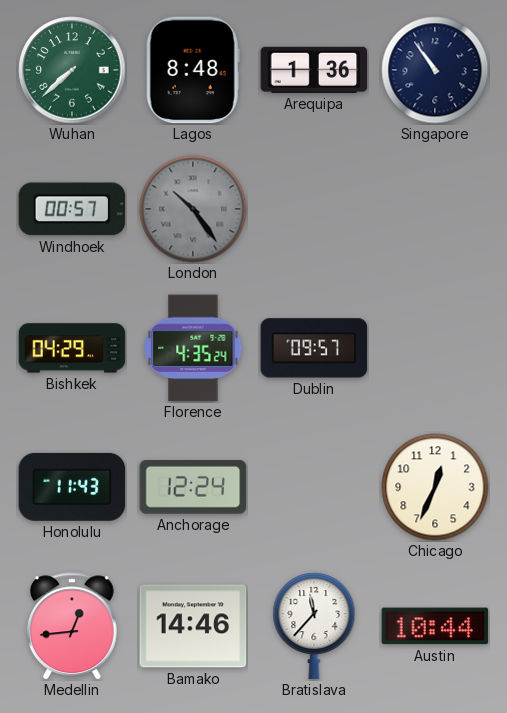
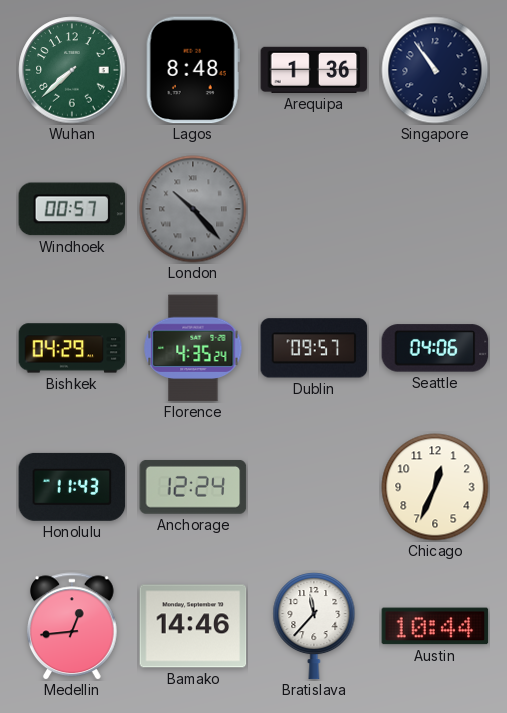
London: 10:24 -> 10:23 (193, 209)
Seattle: none -> 04:06 (435, 348)
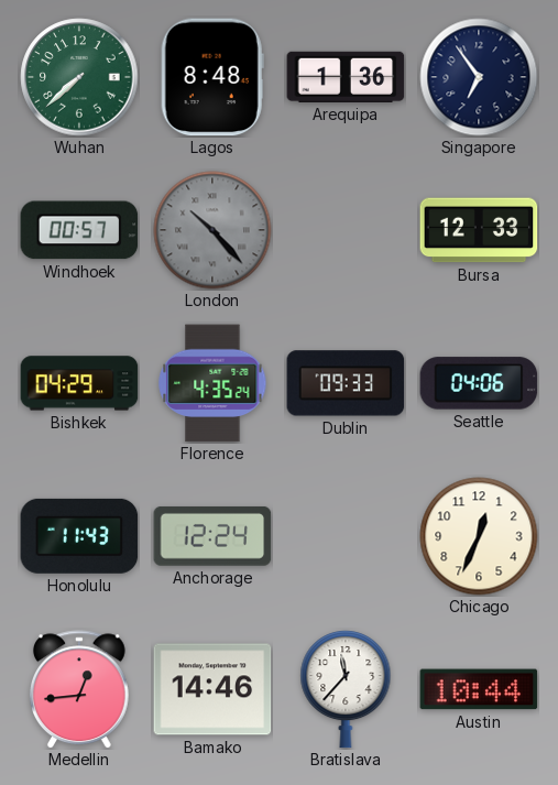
Singapore: 10:54 -> 6:54 (479, 77)
Bursa: none -> 12:33 (479, 230)
Dublin: 09:57 -> 09:33 (346, 383)
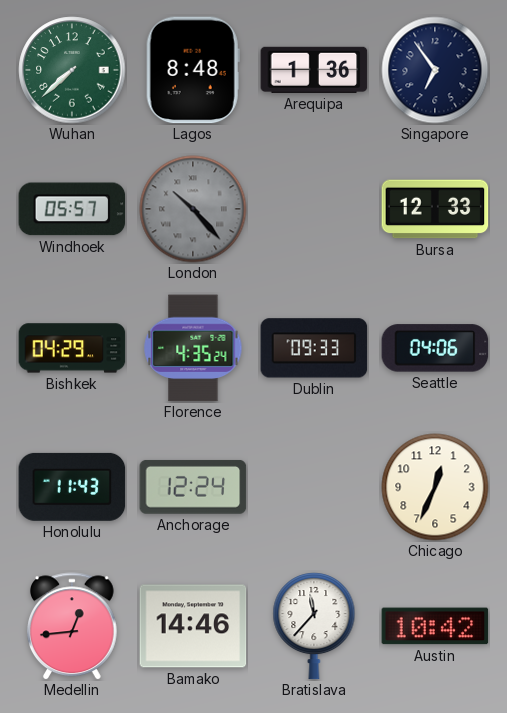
Windhoek: 00:57 -> 05:57 (72, 209)
Austin: 10:44 -> 10:42 (435, 626)
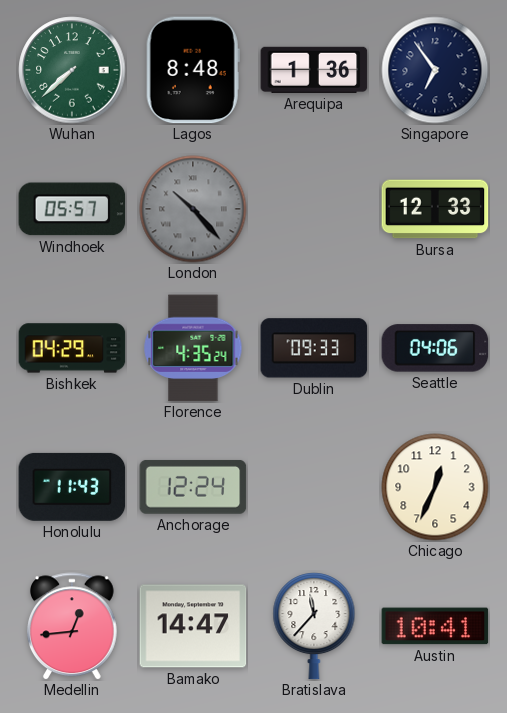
Bamako: 14:46 -> 14:47 (193, 626)
Austin: 10:42 -> 10:41 (435, 626)
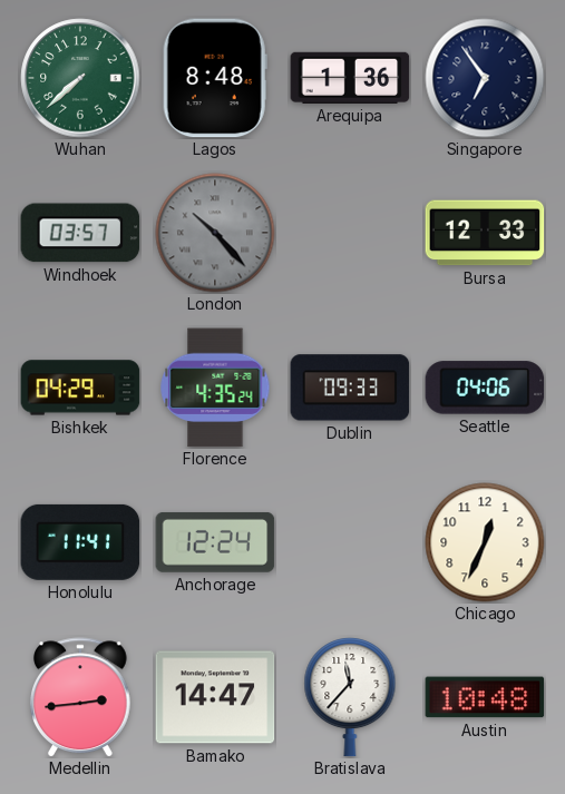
Windhoek: 05:57 -> 03:57 (80, 233)
Honolulu: 11:43 -> 11:41 (80, 542)
Medellin: 12:44 -> 2:44 (81, 697)
Austin: 10:41 -> 10:48 (485, 697)
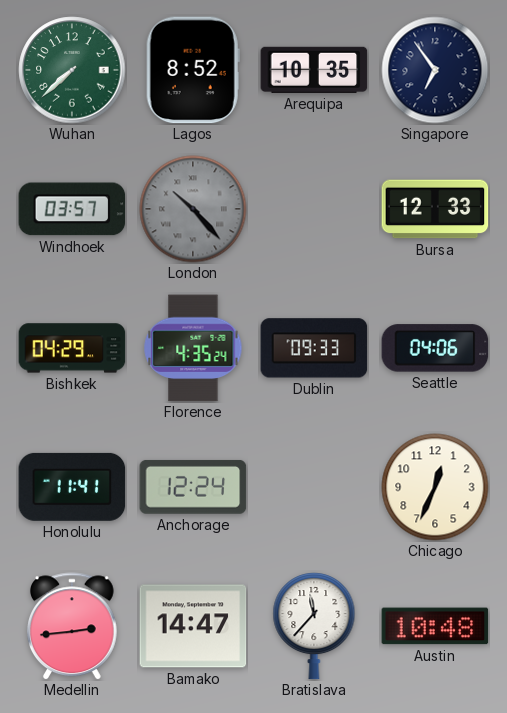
Lagos: 8:48 -> 8:52 (193, 70)
Arequipa: 1:36 -> 10:35 (314, 70)
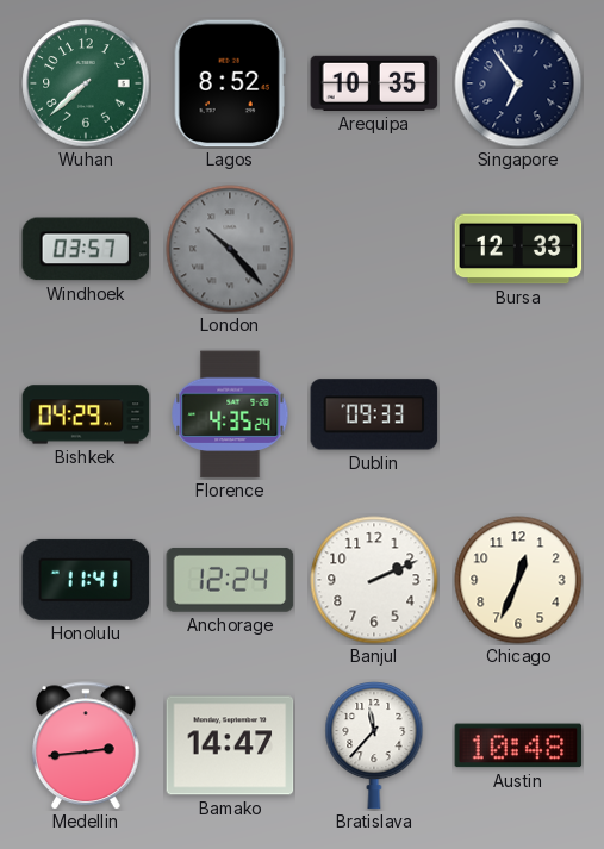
Seattle: 04:06 -> none (435, 348)
Banjul: none -> 2:11 (374, 580)
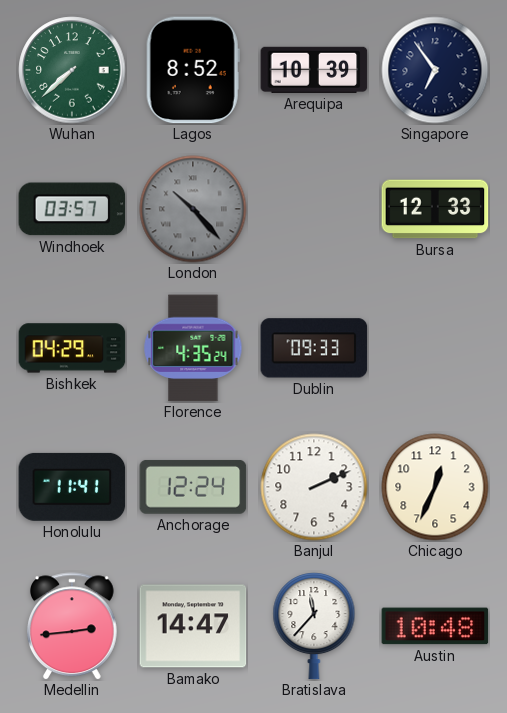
Arequipa: 10:35 -> 10:39 (314, 70)
